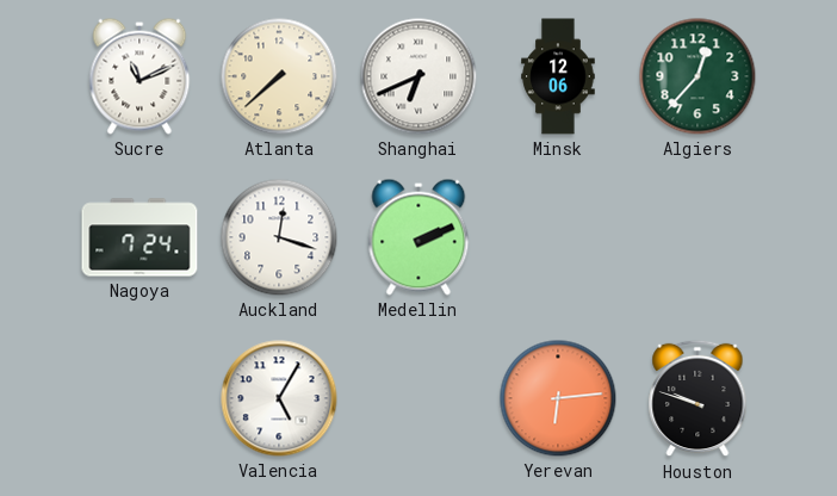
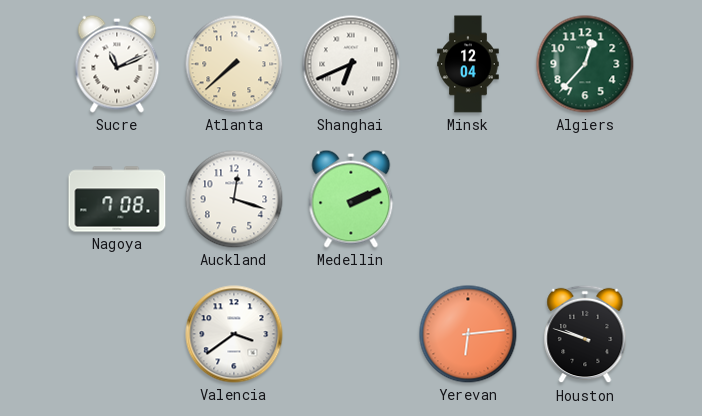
Minsk: 12:06 -> 12:04 (468, 64)
Nagoya: 7:24 -> 7:08 (117, 199)
Valencia: 5:05 -> 3:39 (234, 334)
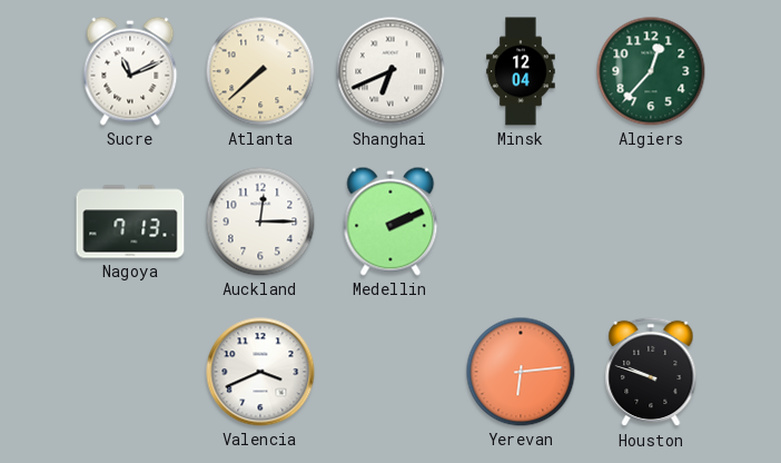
Nagoya: 7:08 -> 7:13 (130, 221)
Auckland: 12:18 -> 12:15 (260, 221)
Valencia: 3:39 -> 3:41 (260, 372)
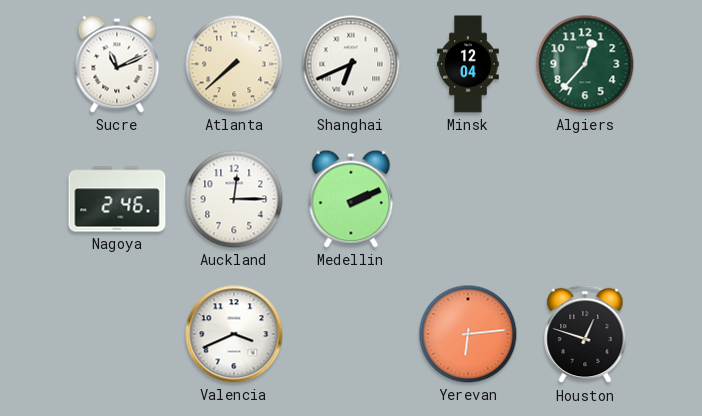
Nagoya: 7:13 -> 2:46 (117, 199)
Houston: 9:48 -> 12:48 (585, 334)
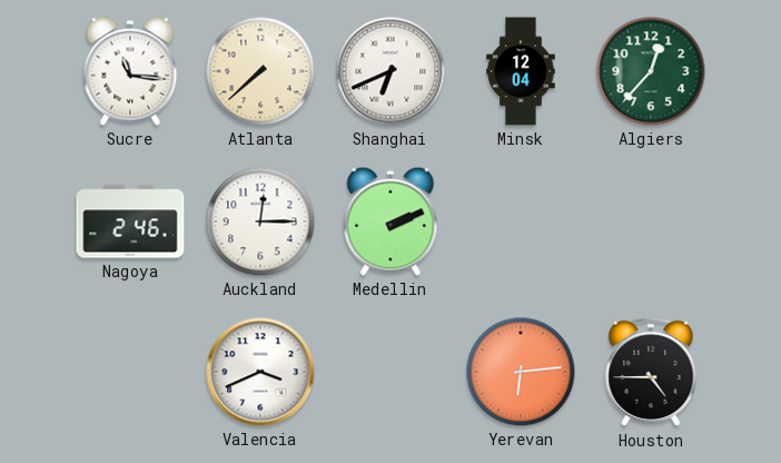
Sucre: 11:11 -> 11:16 (130, 71)
Houston: 12:48 -> 4:45 (651, 372)
